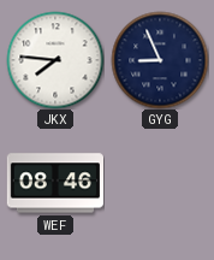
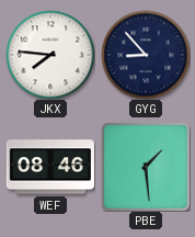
GYG: 8:56 -> 8:53 (146, 55)
PBE: none -> 1:29 (146, 167)
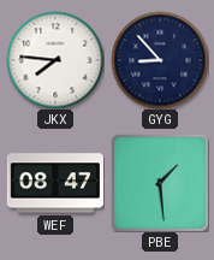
WEF: 08:46 -> 08:47 (54, 183)
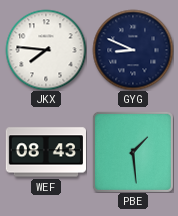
GYG: 8:53 -> 8:49 (133, 50)
WEF: 08:47 -> 08:43 (45, 152)
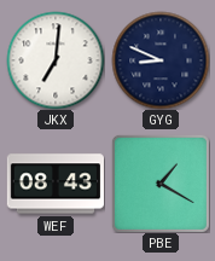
JKX: 7:46 -> 7:01 (56, 60)
PBE: 1:29 -> 1:20 (161, 184)
